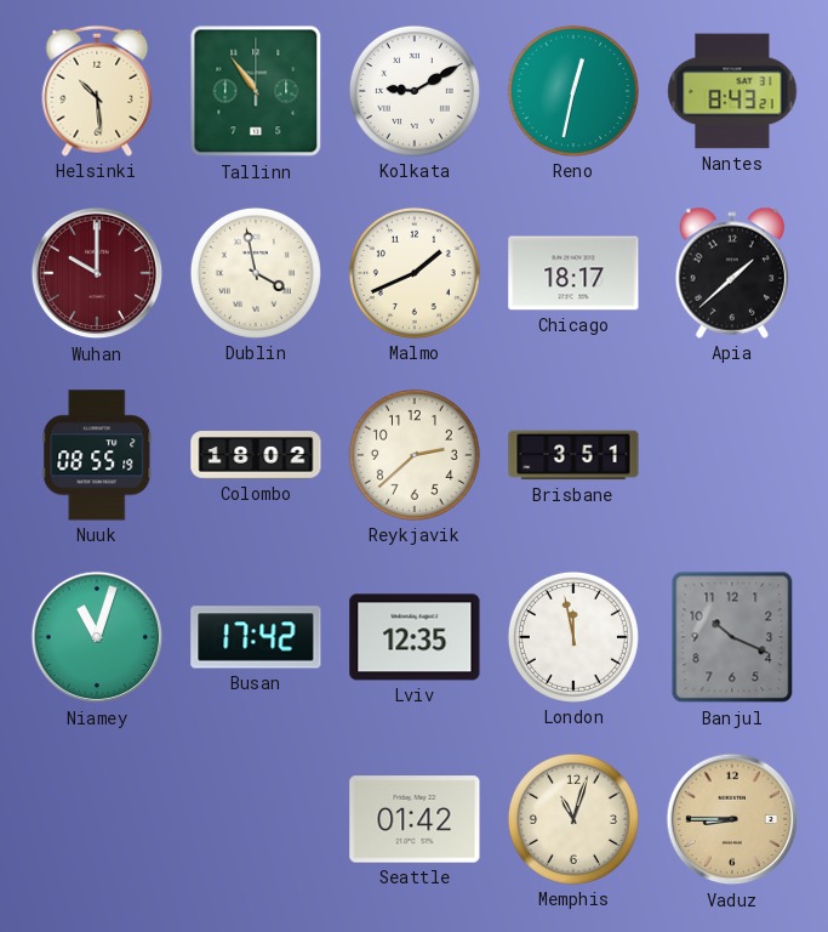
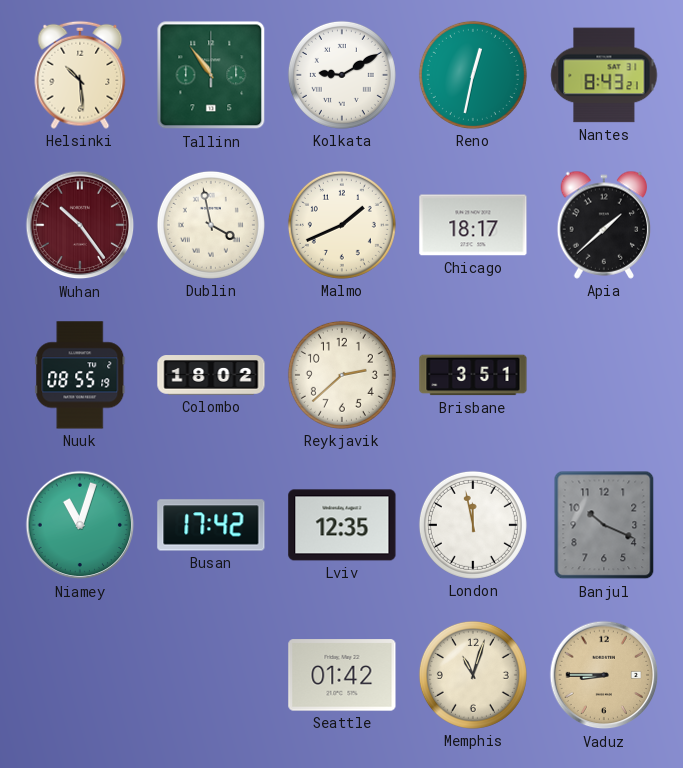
Wuhan: 10:00 -> 10:24 (80, 225)
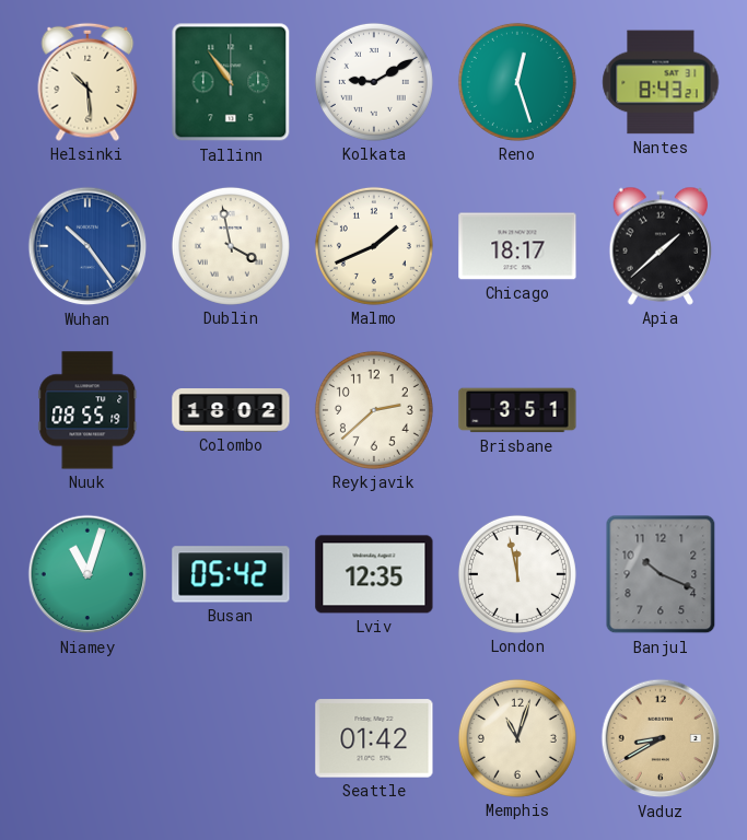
Reno: 12:32 -> 12:27 (517, 82)
Wuhan dial: burgundy -> blue (87, 246)
Busan: 17:42 -> 05:42 (231, 574)
Vaduz: 8:45 -> 8:40 (661, 738)
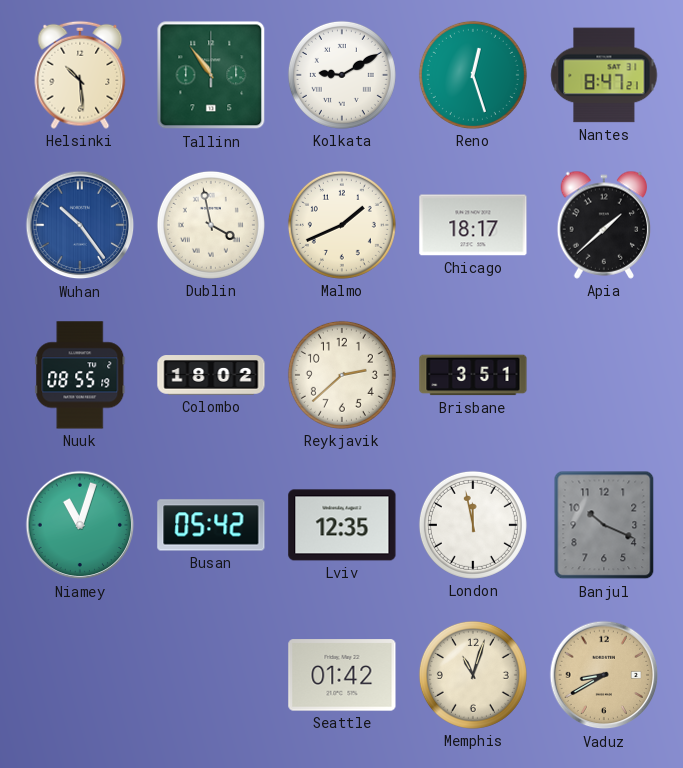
Nantes: 8:43 -> 8:47 (604, 75)
